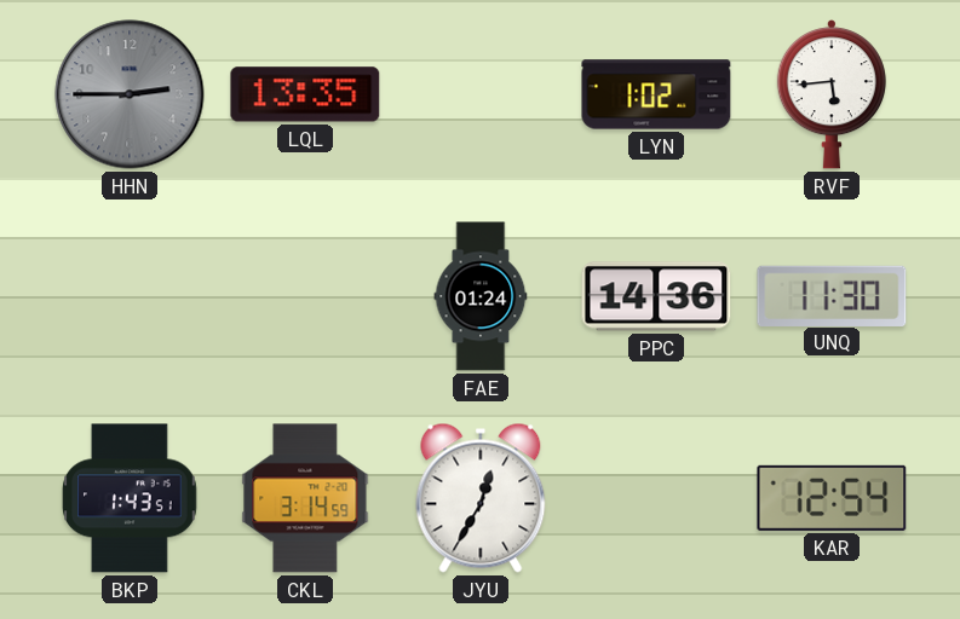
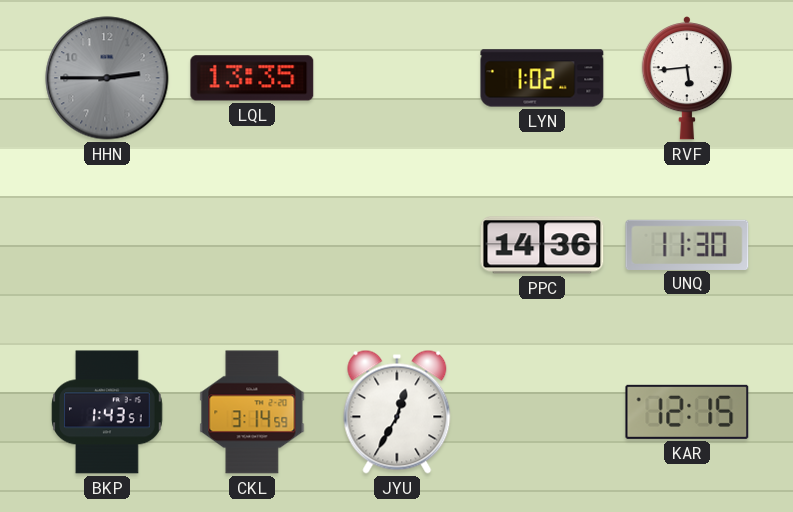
FAE: 01:24 -> none (481, 296)
KAR: 12:54 -> 12:15 (687, 412)
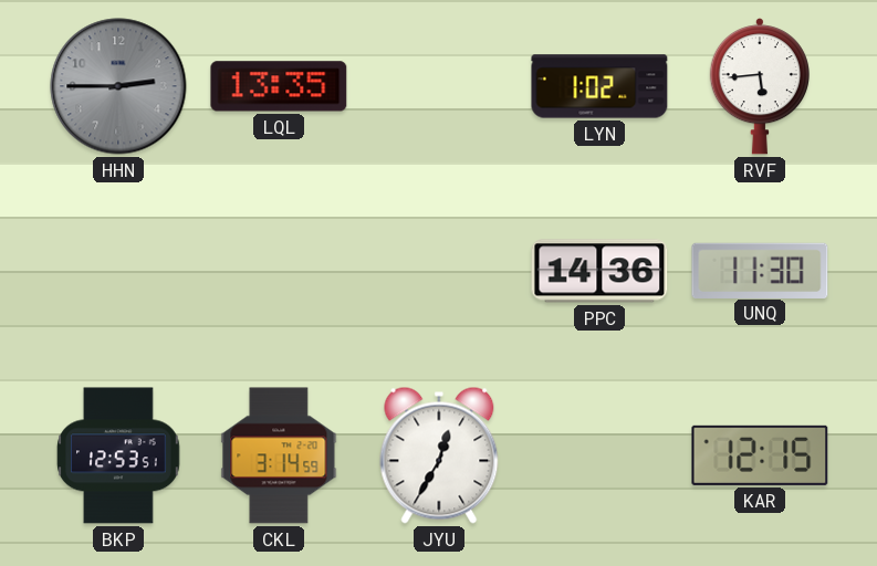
BKP: 1:43 -> 12:53 (118, 455)
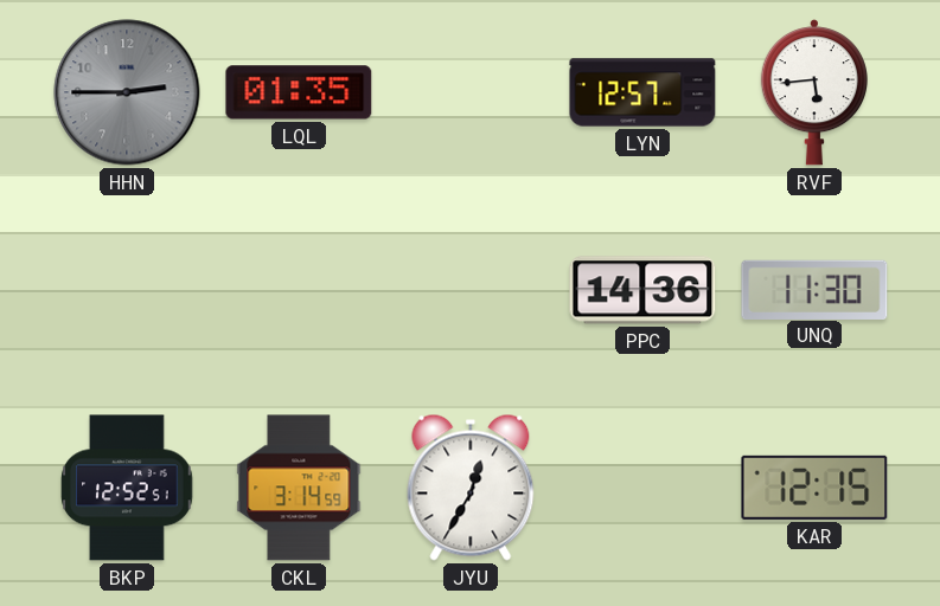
LQL: 13:35 -> 01:35 (299, 92)
LYN: 1:02 -> 12:57 (642, 92)
BKP: 12:53 -> 12:52 (127, 488)
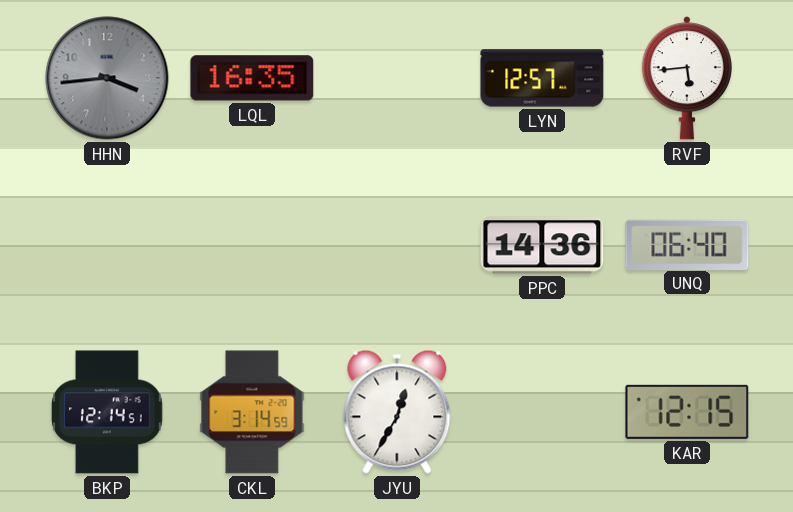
HHN: 2:45 -> 3:44 (107, 78)
LQL: 01:35 -> 16:35 (252, 78)
UNQ: 11:30 -> 06:40 (687, 244)
BKP: 12:52 -> 12:14 (107, 412)
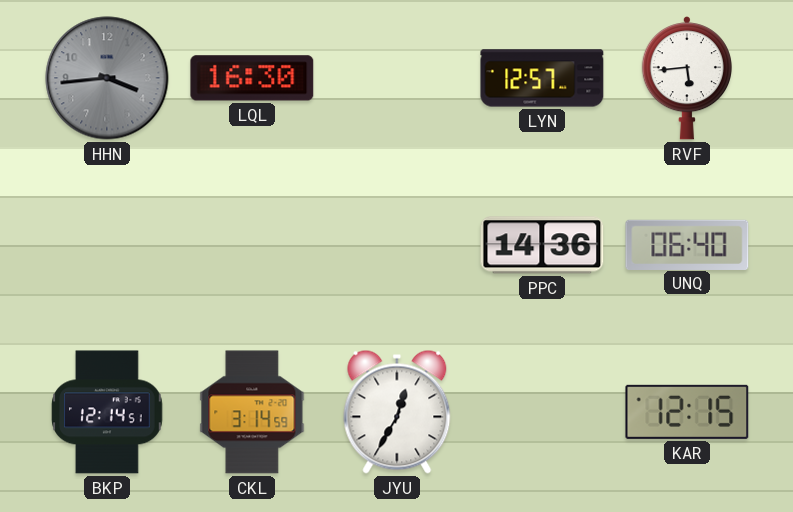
LQL: 16:35 -> 16:30 (252, 78)
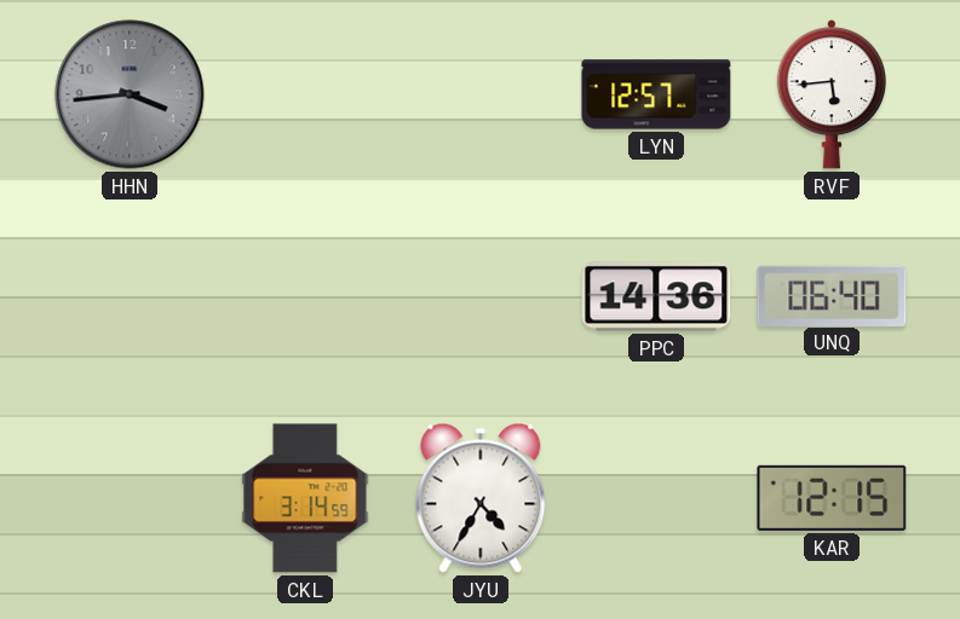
LQL: 16:30 -> none (252, 78)
BKP: 12:14 -> none (107, 412)
JYU: 12:35 -> 4:35 (481, 498)
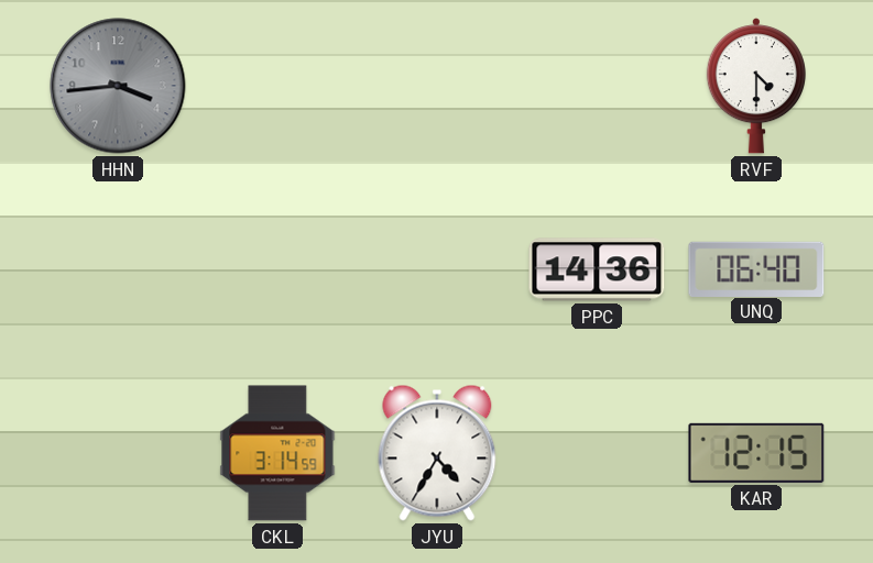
LYN: 12:57 -> none (656, 94)
RVF: 5:44 -> 4:30 (756, 87)
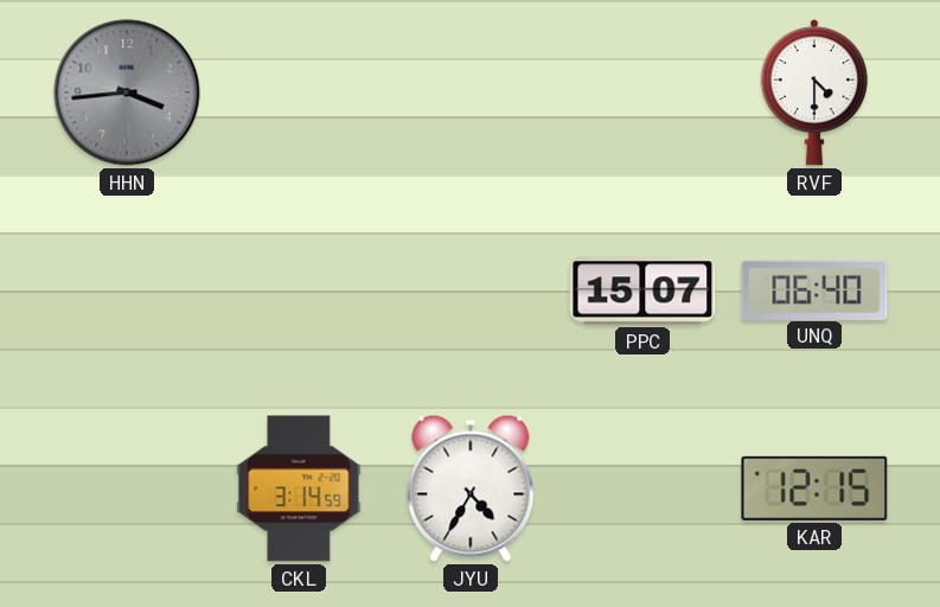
PPC: 14:36 -> 15:07 (642, 290)
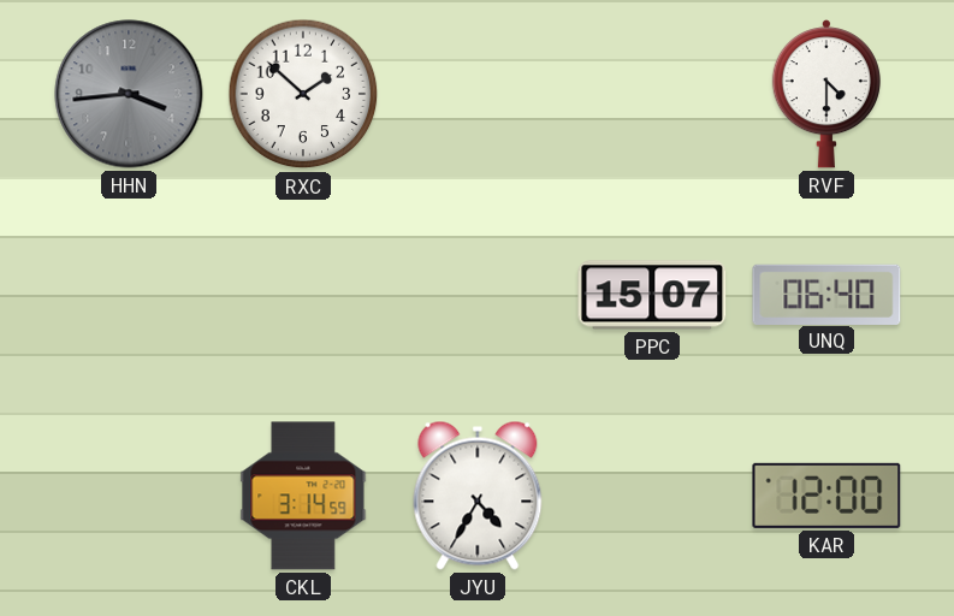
RXC: none -> 1:52 (303, 94)
KAR: 12:15 -> 12:00 (826, 496)
